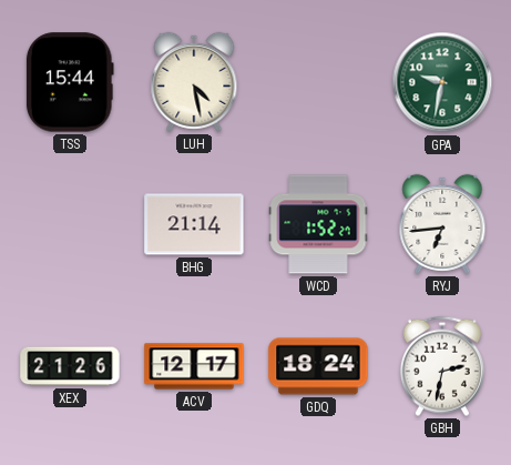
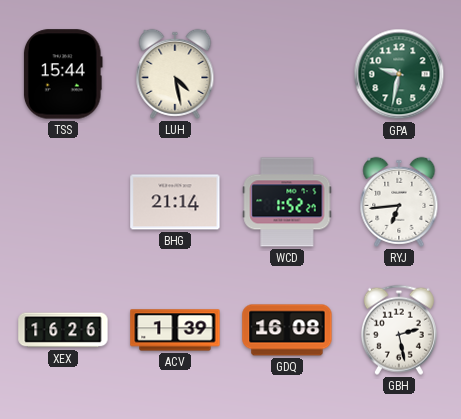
XEX: 21:26 -> 16:26 (63, 330)
ACV: 12:17 -> 1:39 (175, 330)
GDQ: 18:24 -> 16:08 (287, 330)
GBH: 2:32 -> 2:28 (399, 330)
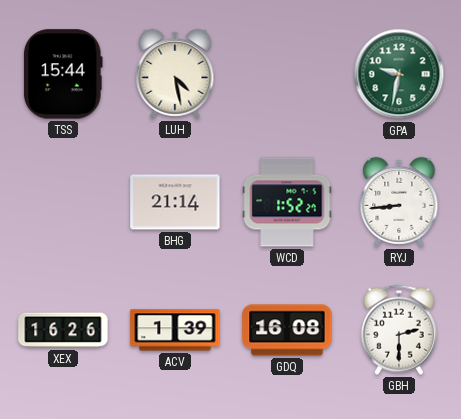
RYJ: 6:44 -> 8:44 (399, 202)
GBH: 2:28 -> 2:30 (399, 330)
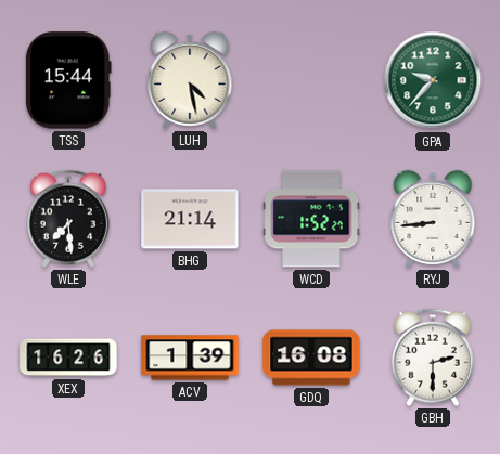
GPA: 9:32 -> 9:37 (433, 80)
WLE: none -> 7:29 (68, 219)
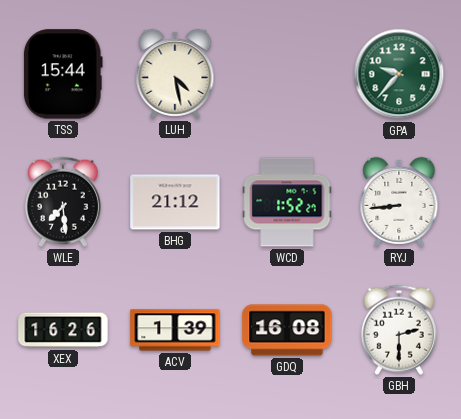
BHG: 21:14 -> 21:12 (175, 202)
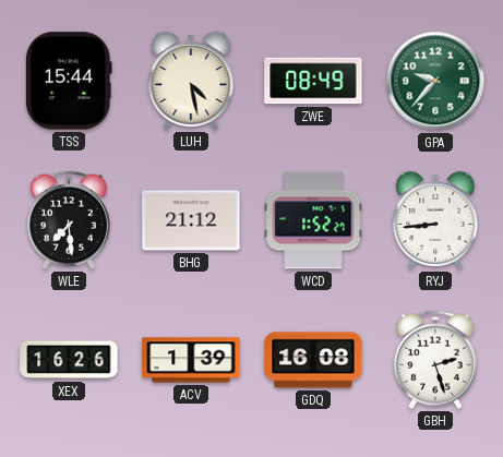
ZWE: none -> 08:49 (313, 81)
GBH: 2:30 -> 2:27 (435, 360)
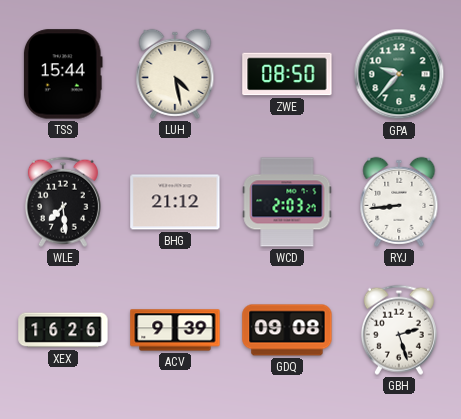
ZWE: 08:49 -> 08:50 (287, 74)
WCD: 1:52 -> 2:03 (287, 202)
ACV: 1:39 -> 9:39 (175, 330)
GDQ: 16:08 -> 09:08 (287, 330)
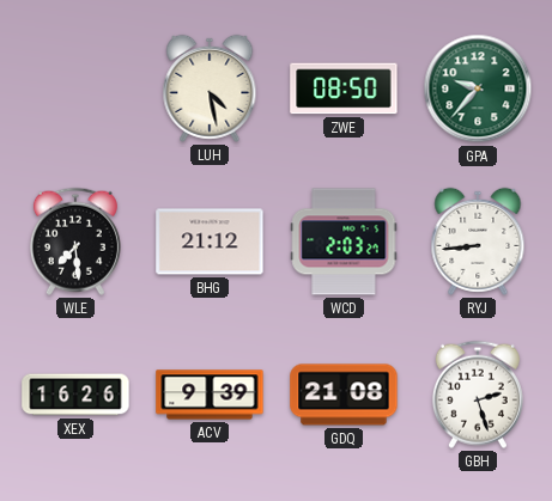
TSS: 15:44 -> none (63, 74)
GDQ: 09:08 -> 21:08 (344, 395)
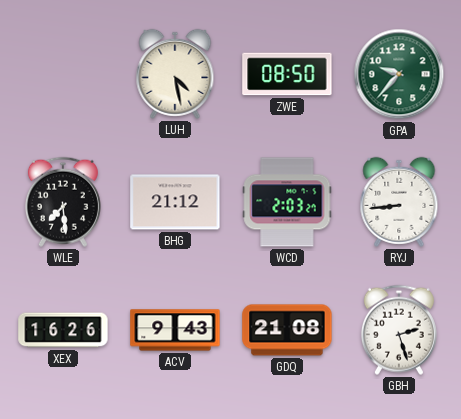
ACV: 9:39 -> 9:43 (175, 330)
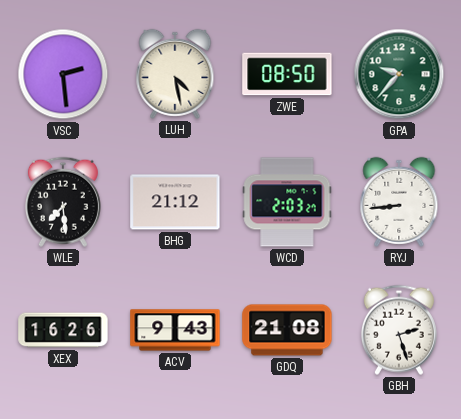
VSC: none -> 2:29 (63, 74)
